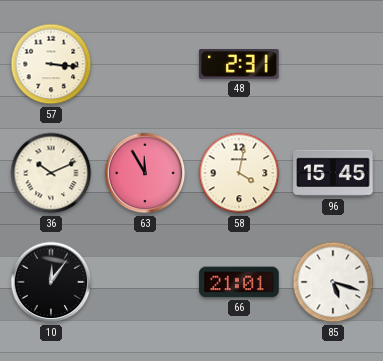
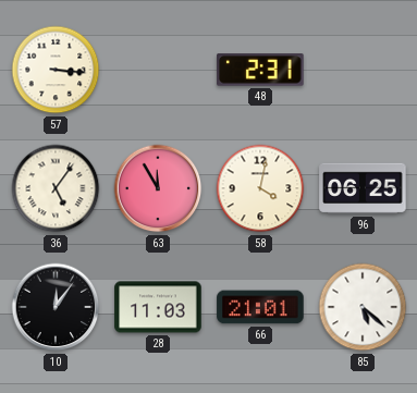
36: 10:11 -> 5:06 (56, 188)
96: 15:45 -> 06:25 (363, 188)
28: none -> 11:03 (158, 307)
85: 5:18 -> 5:22 (363, 307)
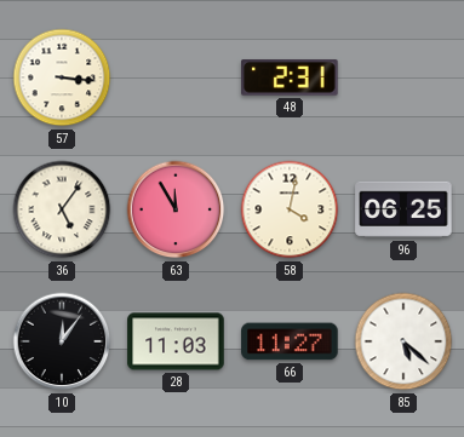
66: 21:01 -> 11:27 (290, 341)
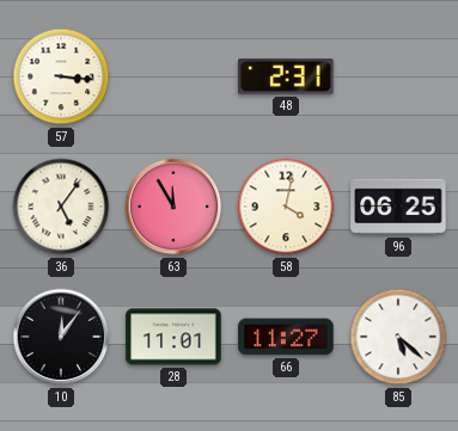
28: 11:03 -> 11:01 (173, 337)
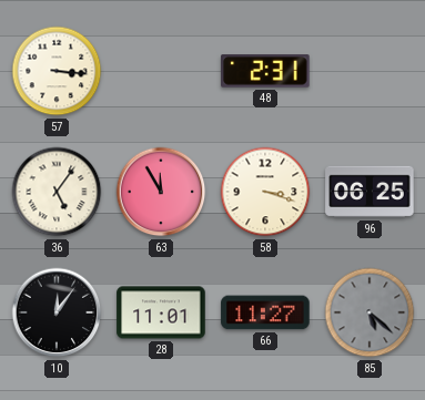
58: 4:02 -> 3:18 (265, 192)
85 dial: white -> grey (370, 312)
